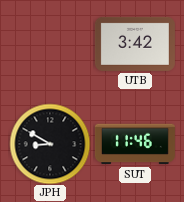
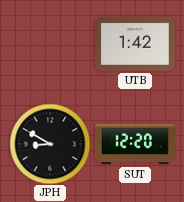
UTB: 3:42 -> 1:42 (135, 44)
SUT: 11:46 -> 12:20 (135, 144)
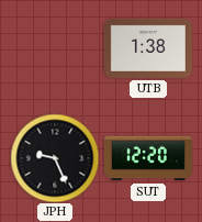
UTB: 1:42 -> 1:38 (148, 48)
JPH: 8:50 -> 9:26 (55, 158)
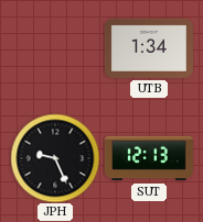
UTB: 1:38 -> 1:34 (149, 48)
SUT: 12:20 -> 12:13 (149, 158)
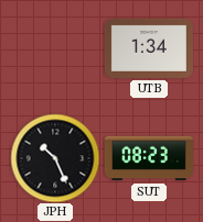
JPH: 9:26 -> 10:26 (55, 158)
SUT: 12:13 -> 08:23 (149, 158)
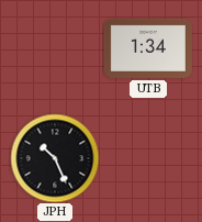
SUT: 08:23 -> none (149, 158)
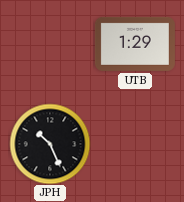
UTB: 1:34 -> 1:29 (135, 44)
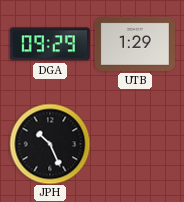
DGA: none -> 09:29 (50, 44)
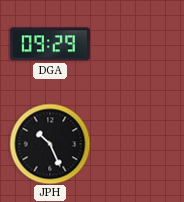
UTB: 1:29 -> none (135, 44)
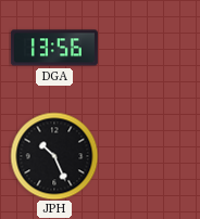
DGA: 09:29 -> 13:56 (54, 48)
